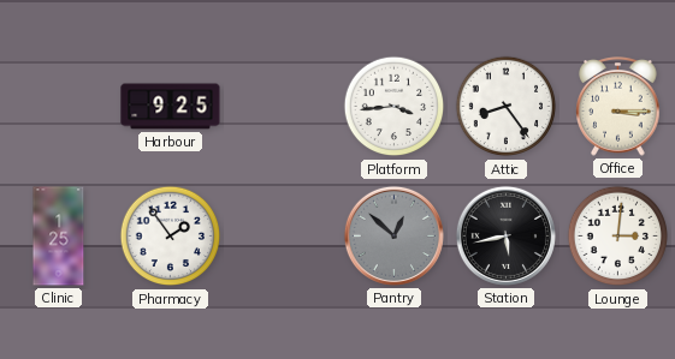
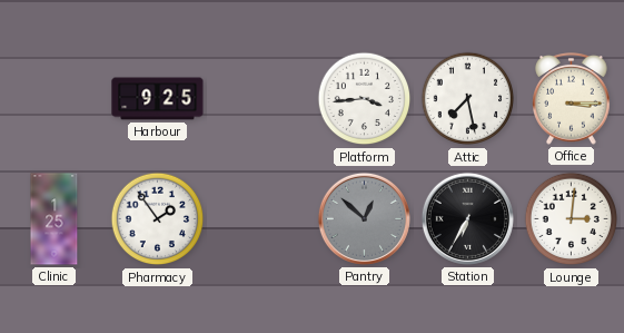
Attic: 8:24 -> 7:28 (468, 99)
Station: 5:43 -> 6:35 (467, 218)
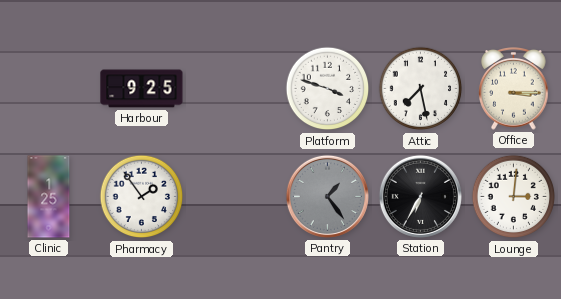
Platform: 3:44 -> 3:48 (328, 89)
Pantry: 12:52 -> 1:24 (327, 196)
